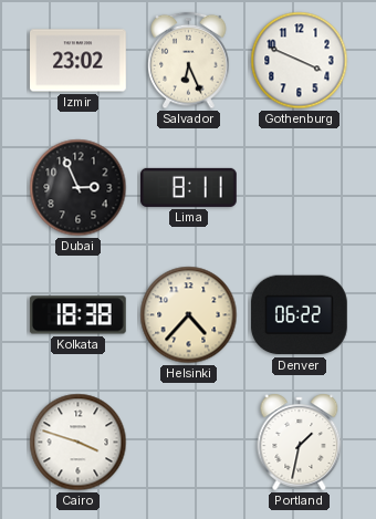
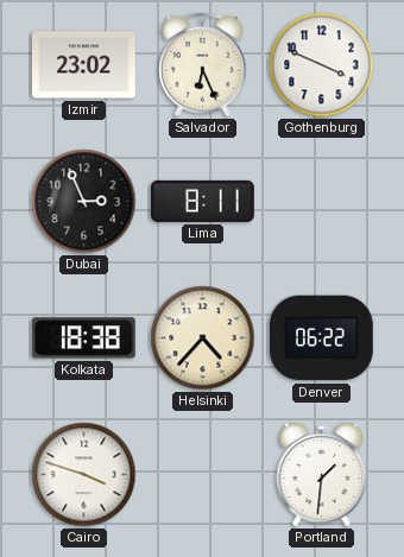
Portland: 1:32 -> 1:31 (322, 474)
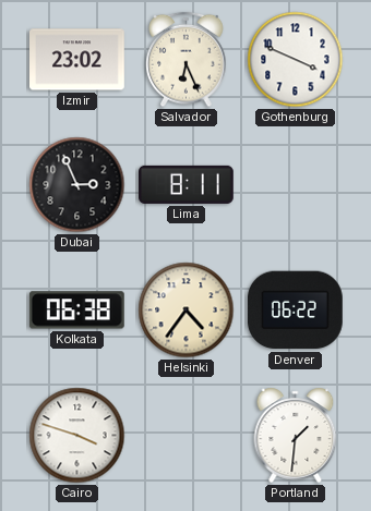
Kolkata: 18:38 -> 06:38 (76, 311)
Helsinki: 4:37 -> 4:36 (187, 311)
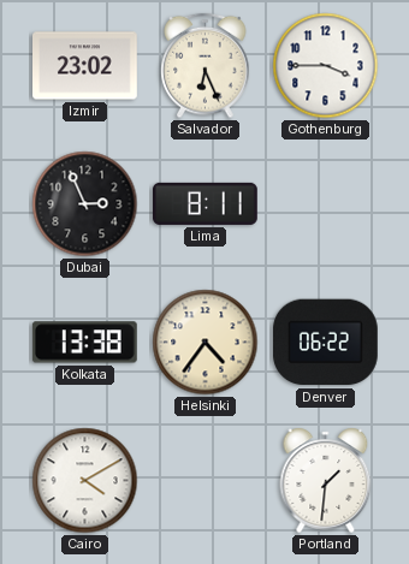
Gothenburg: 3:49 -> 3:45 (326, 66)
Kolkata: 06:38 -> 13:38 (84, 343)
Cairo: 3:48 -> 4:10 (85, 481)
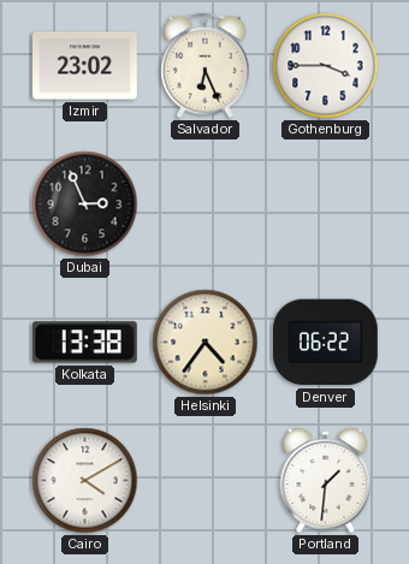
Lima: 8:11 -> none (206, 203)
